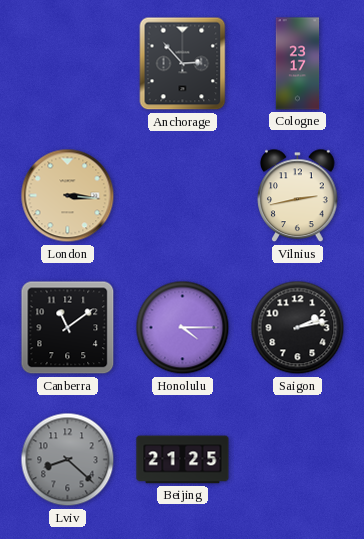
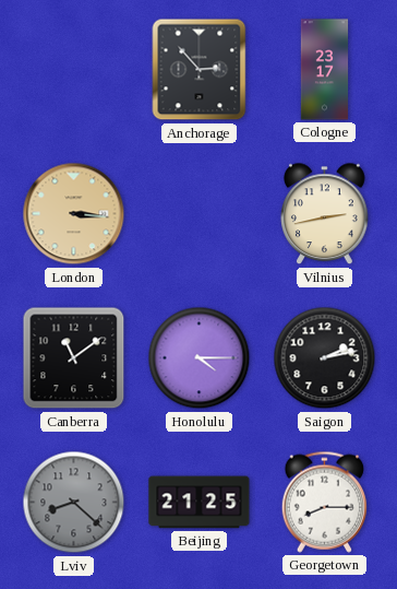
Georgetown: none -> 8:15 (324, 502)
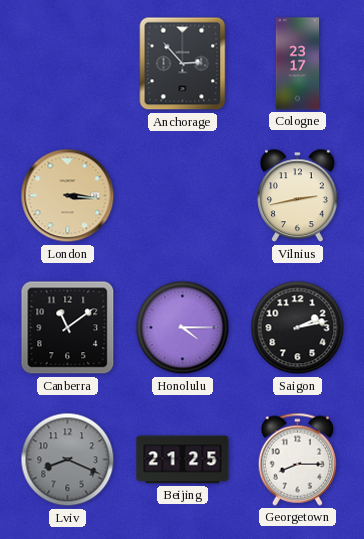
Lviv: 8:22 -> 8:19 (68, 460)
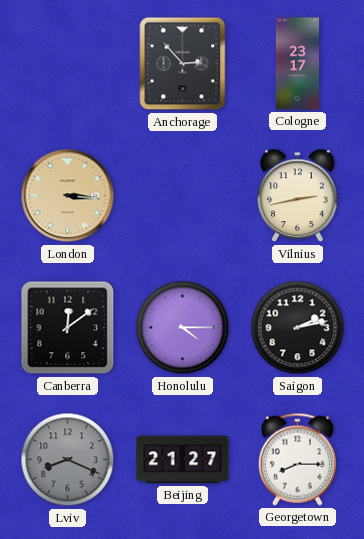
Canberra: 11:09 -> 12:09 (68, 328)
Beijing: 21:25 -> 21:27 (183, 460)
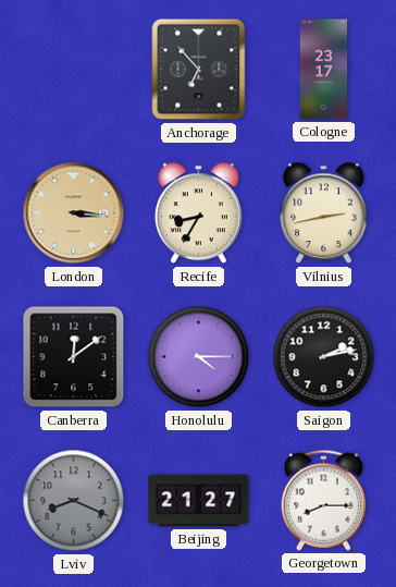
Anchorage: 2:53 -> 6:53 (199, 70)
Recife: none -> 8:35 (199, 213)
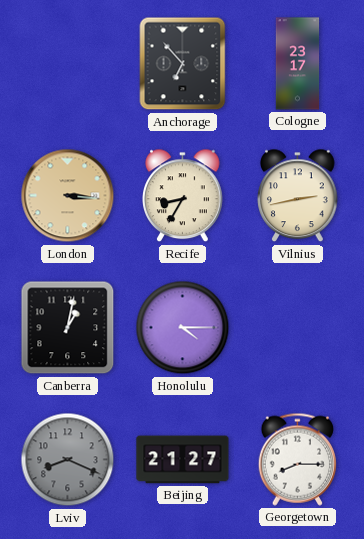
Canberra: 12:09 -> 1:02 (68, 328)
Saigon: 2:13 -> none (324, 357)
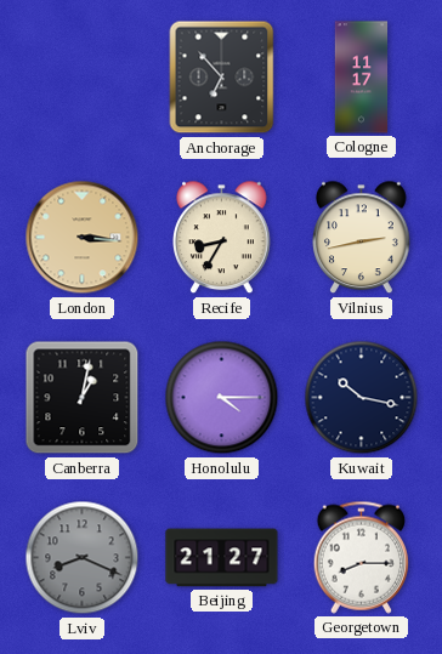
Cologne: 23:17 -> 11:17 (362, 78)
Kuwait: none -> 10:17 (362, 398)
